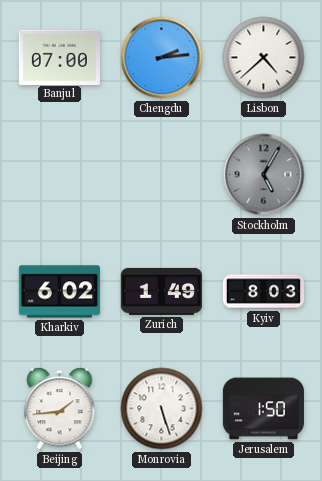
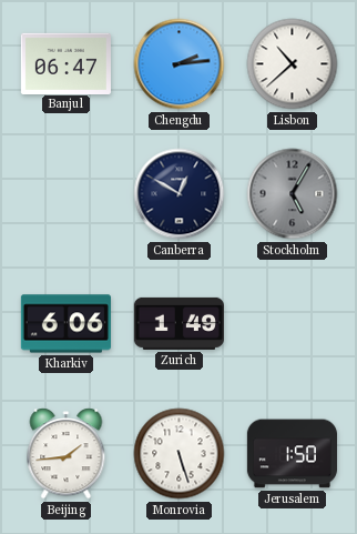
Banjul: 07:00 -> 06:47 (65, 63)
Lisbon: 4:38 -> 10:38 (293, 64)
Canberra: none -> 12:50 (180, 194)
Kharkiv: 6:02 -> 6:06 (65, 324)
Kyiv: 8:03 -> none (263, 292)
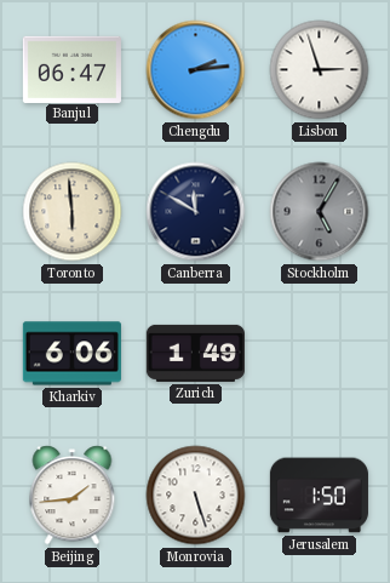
Lisbon: 10:38 -> 2:57 (320, 70)
Toronto: none -> 5:59 (73, 212)
Canberra: 12:50 -> 11:50 (196, 212)
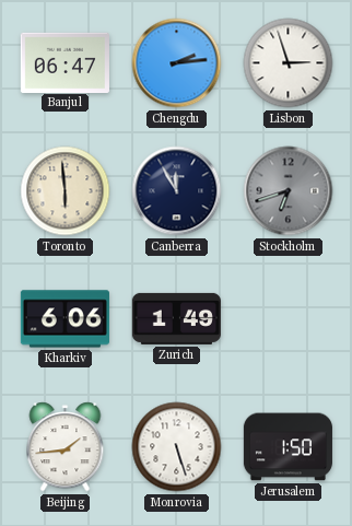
Canberra: 11:50 -> 11:55 (177, 191)
Stockholm: 5:05 -> 6:42 (289, 191)
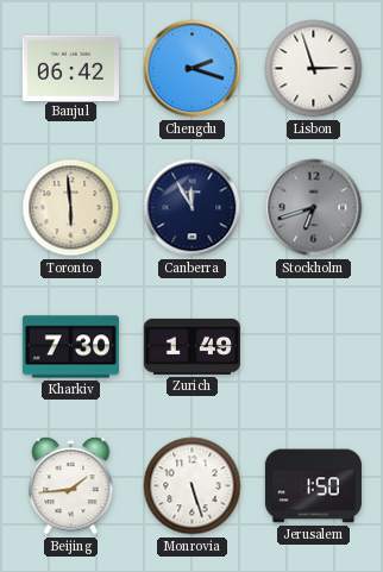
Banjul: 06:47 -> 06:42 (70, 68)
Chengdu: 2:14 -> 2:18 (193, 69)
Kharkiv: 6:06 -> 7:30 (70, 347)
